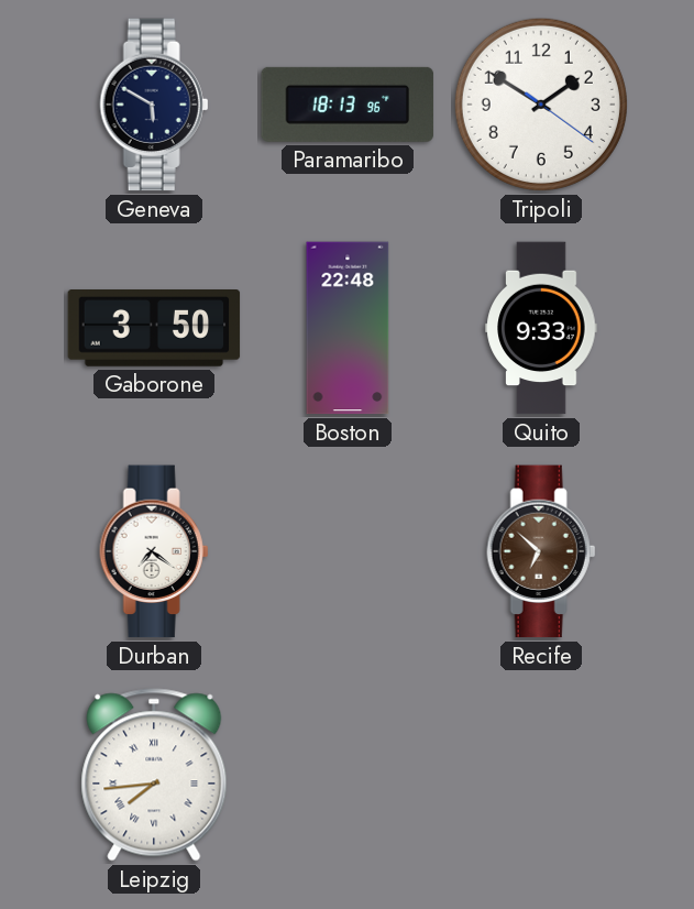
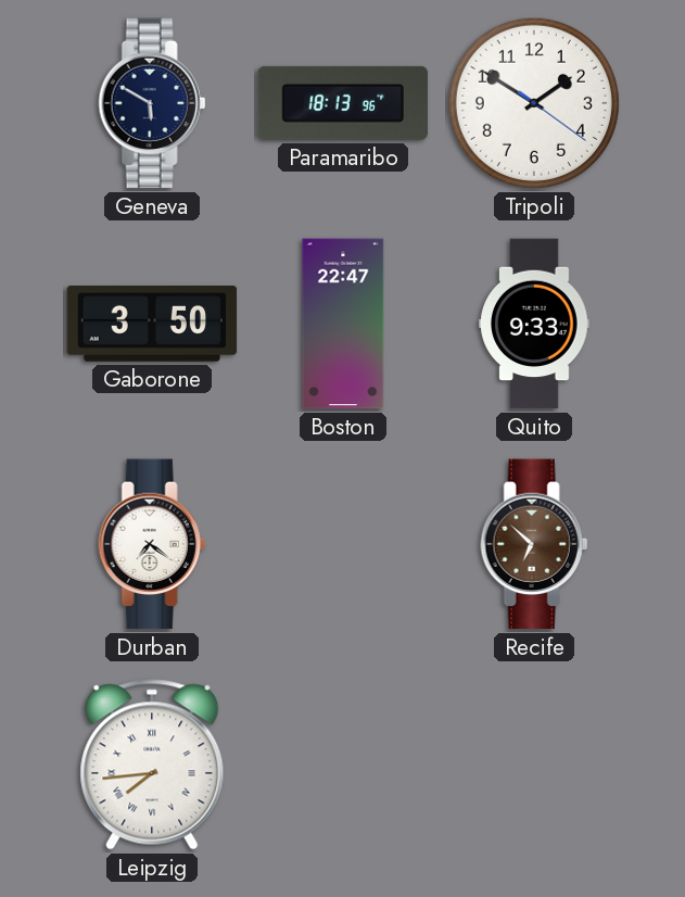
Boston: 22:48 -> 22:47 (343, 324)
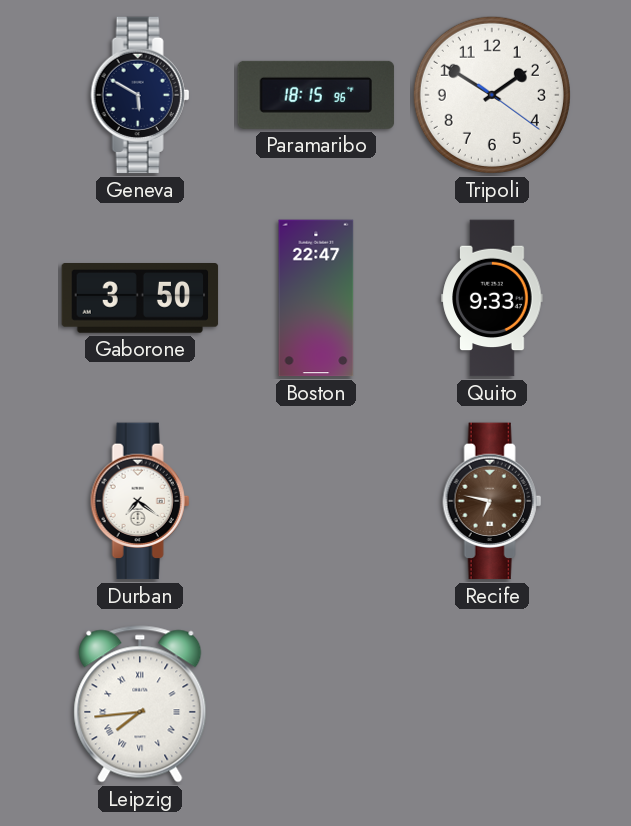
Paramaribo: 18:13 -> 18:15 (316, 95)
Recife: 6:52 -> 6:47 (492, 501)
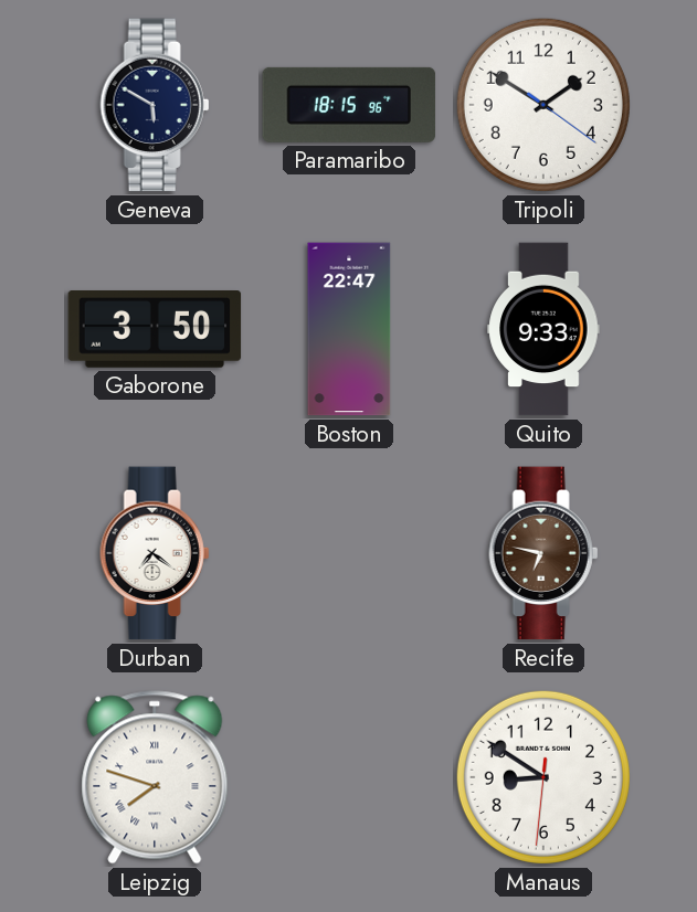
Leipzig: 7:44 -> 7:48 (155, 777)
Manaus: none -> 8:50 (543, 777)
